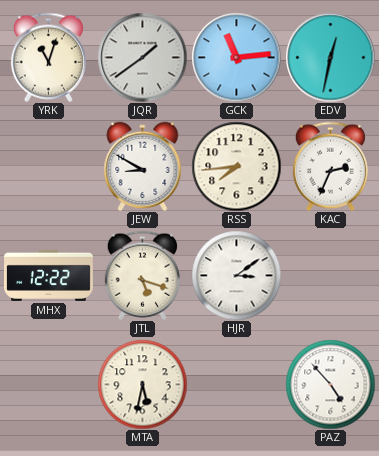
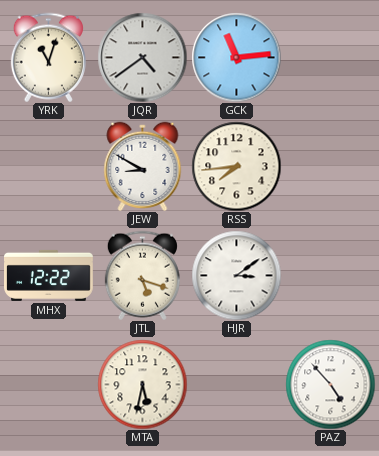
JQR: 1:39 -> 4:39 (142, 57)
EDV: 12:32 -> none (330, 57)
KAC: 2:34 -> none (330, 166)
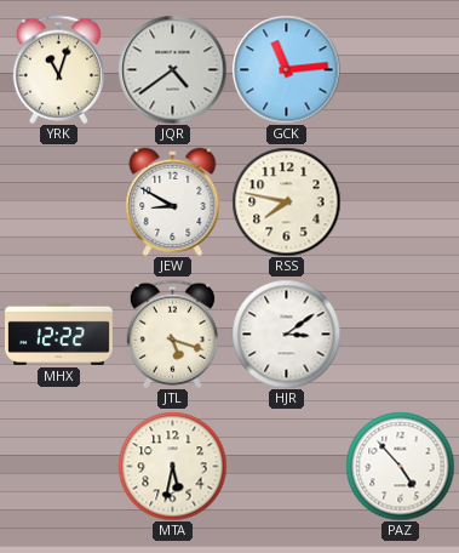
RSS: 7:44 -> 7:47 (286, 201)
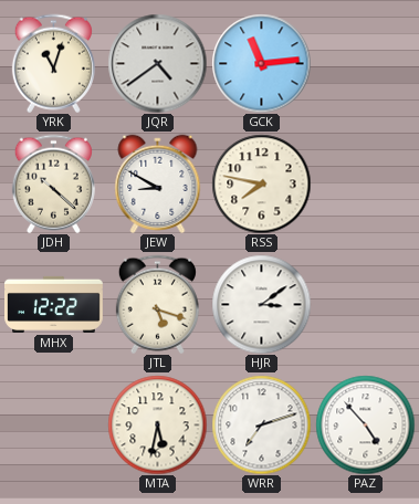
JDH: none -> 10:22 (53, 183)
WRR: none -> 7:12 (261, 424)
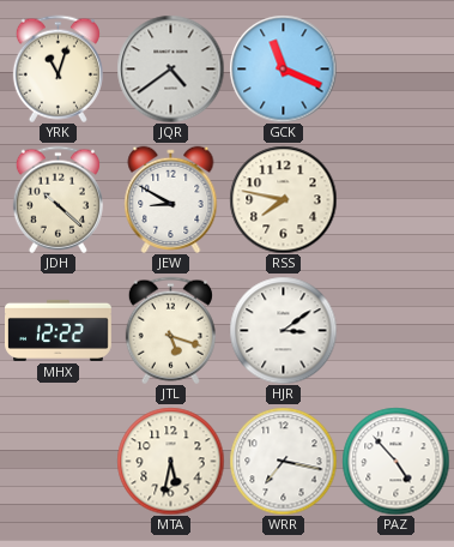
GCK: 11:14 -> 11:19 (283, 68)
WRR: 7:12 -> 7:17 (283, 461)
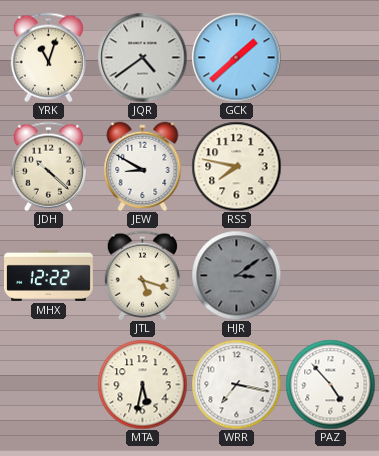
GCK: 11:19 -> 1:38 (236, 57)
HJR dial: white -> grey (236, 275)
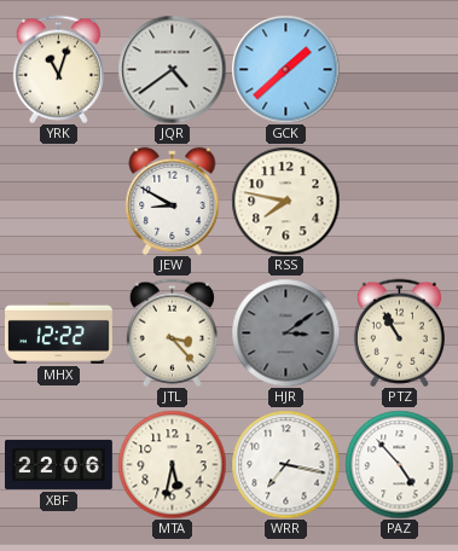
JDH: 10:22 -> none (48, 166)
JTL: 5:18 -> 3:23 (172, 332)
PTZ: none -> 10:55 (399, 332)
XBF: none -> 22:06 (59, 464)
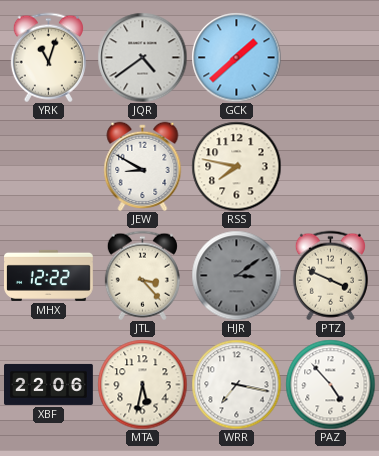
PTZ: 10:55 -> 3:49 (330, 275)
